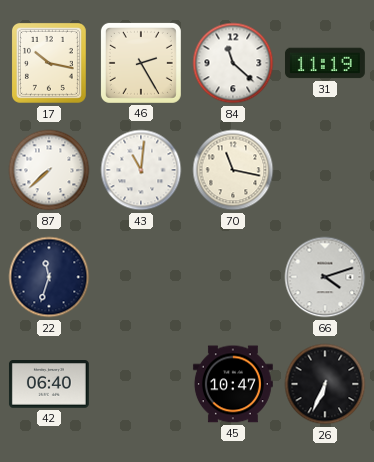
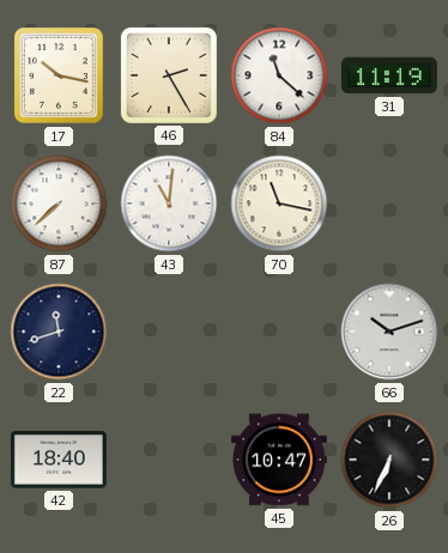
22: 11:33 -> 11:42 (59, 332)
66: 4:12 -> 10:12 (389, 332)
42: 06:40 -> 18:40 (59, 461)
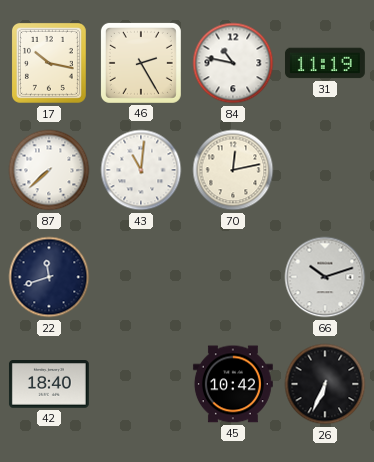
84: 11:22 -> 10:47 (233, 63)
70: 11:17 -> 12:13 (233, 170)
45: 10:47 -> 10:42 (233, 384)
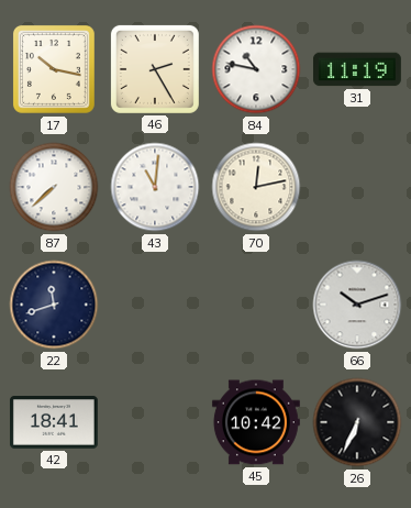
42: 18:40 -> 18:41 (54, 423)
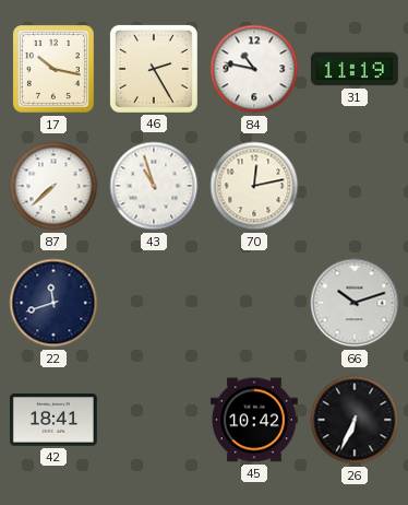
43: 11:01 -> 10:57 (154, 186)
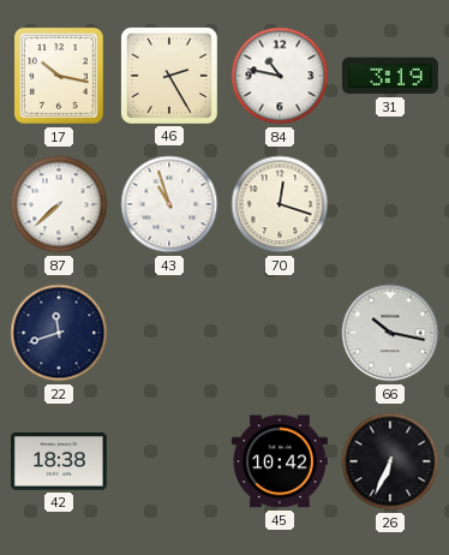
31: 11:19 -> 3:19 (390, 76)
70: 12:13 -> 12:18 (280, 204)
66: 10:12 -> 10:17 (390, 333)
42: 18:41 -> 18:38 (59, 462)
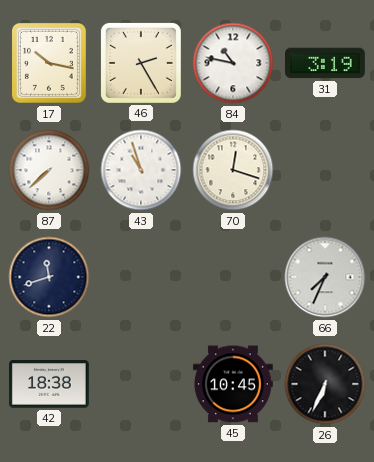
66: 10:17 -> 7:34 (325, 277)
45: 10:42 -> 10:45 (233, 384)
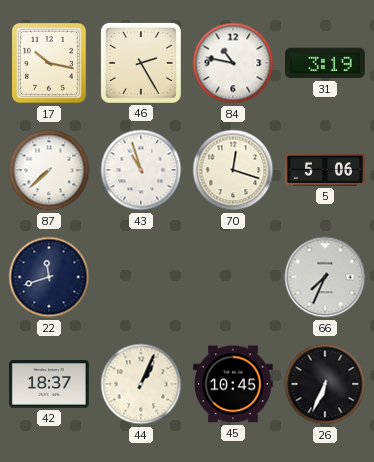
5: none -> 5:06 (325, 170)
42: 18:38 -> 18:37 (49, 385)
44: none -> 1:04 (141, 384)
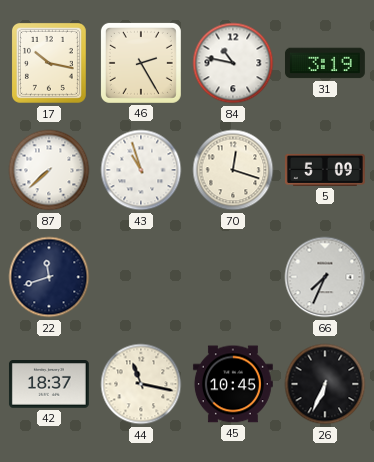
5: 5:06 -> 5:09 (325, 170)
44: 1:04 -> 11:17 (141, 384)
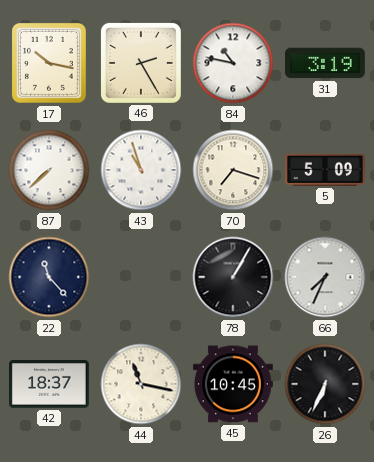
70: 12:18 -> 7:18 (233, 170)
22: 11:42 -> 11:23 (49, 277)
78: none -> 1:05 (233, 277)
